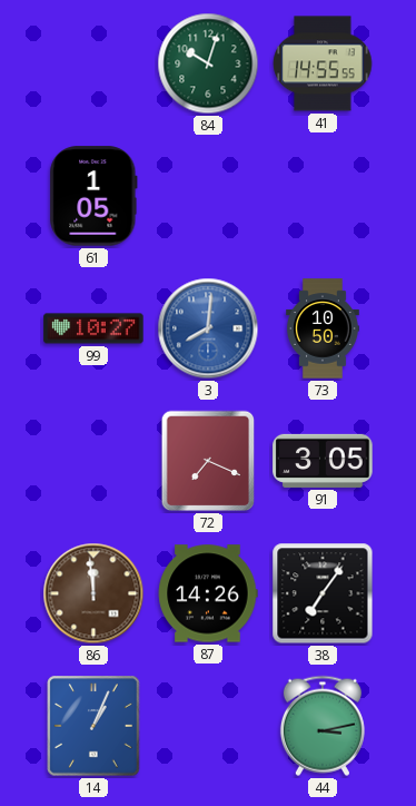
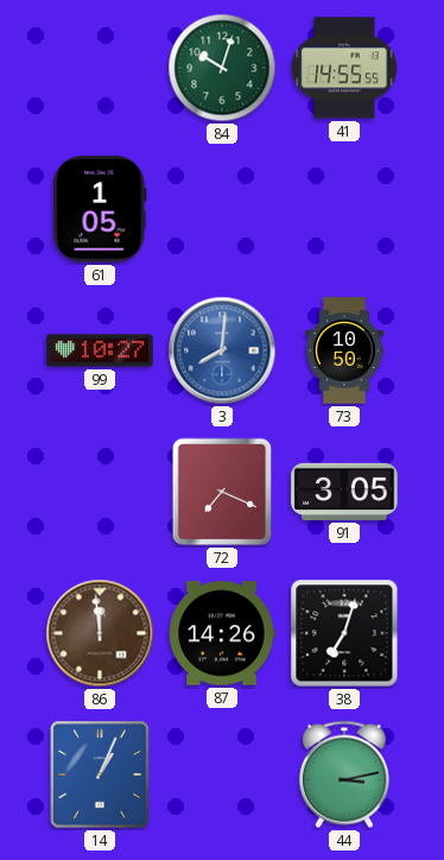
38: 7:06 -> 7:03 (344, 633)
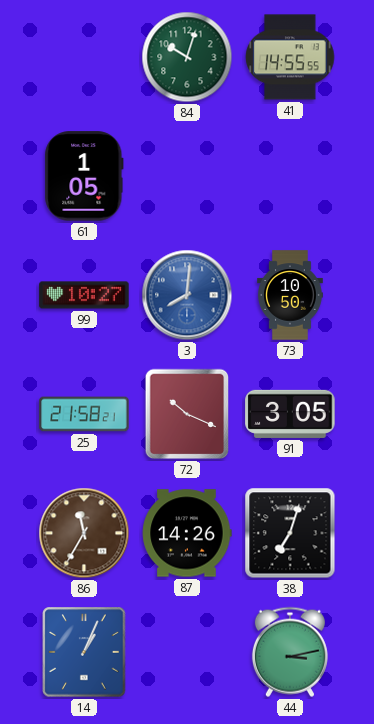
25: none -> 21:58 (84, 414)
72: 7:19 -> 10:19 (187, 414)
86: 11:59 -> 11:35 (84, 533)
